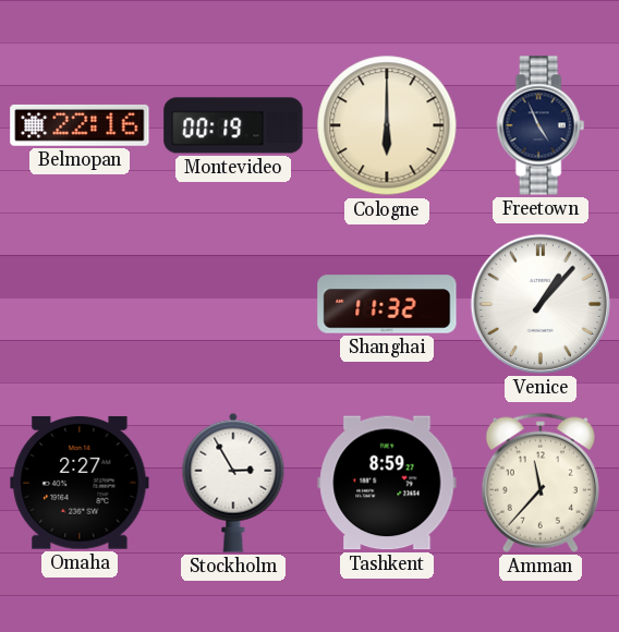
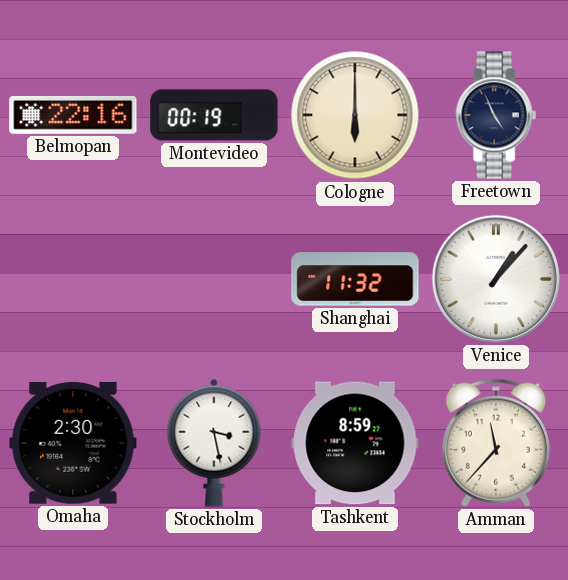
Omaha: 2:27 -> 2:30 (73, 443)
Stockholm: 2:55 -> 3:28 (214, 443)
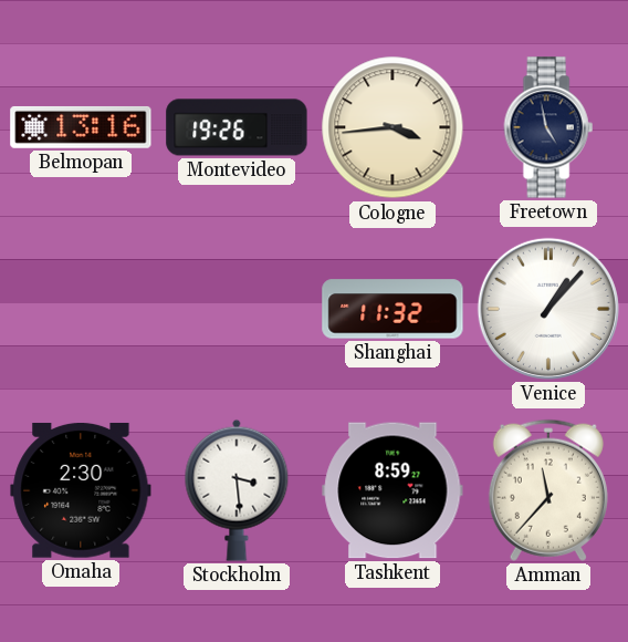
Belmopan: 22:16 -> 13:16 (81, 127)
Montevideo: 00:19 -> 19:26 (237, 127)
Cologne: 6:00 -> 3:44 (393, 127)
Freetown: 4:56 -> 4:58 (548, 127)
Stockholm: 3:28 -> 3:29 (237, 490)
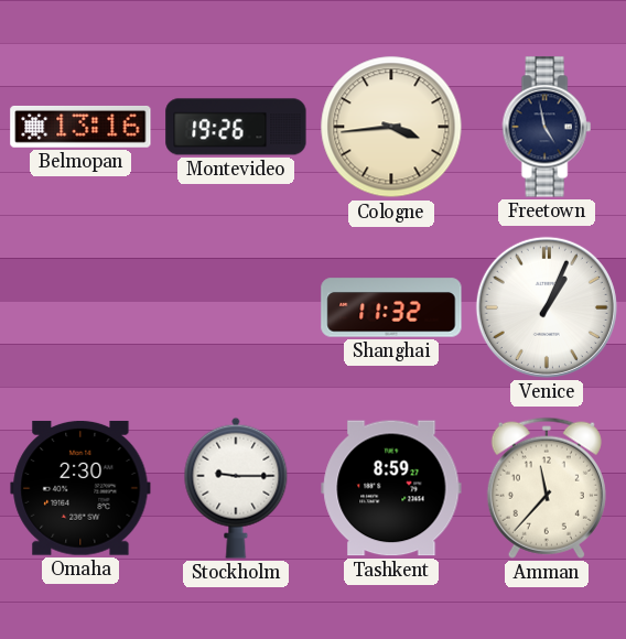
Venice: 1:07 -> 1:04 (547, 307)
Stockholm: 3:29 -> 9:15 (236, 488)
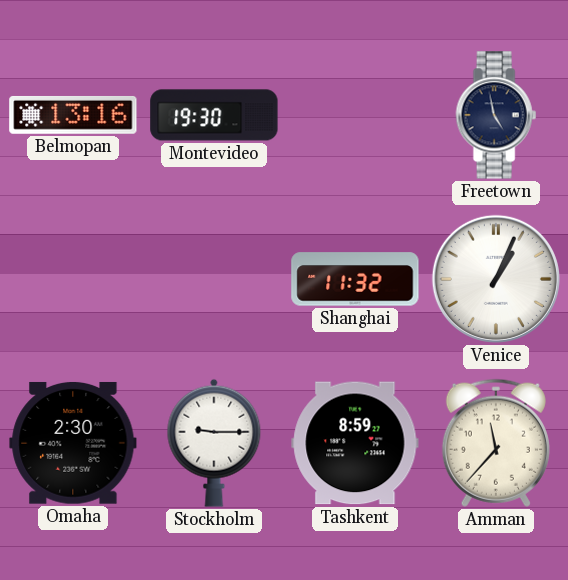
Montevideo: 19:26 -> 19:30 (214, 115)
Cologne: 3:44 -> none (391, 127)
